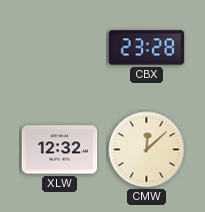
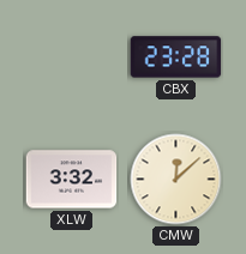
XLW: 12:32 -> 3:32 (72, 180)
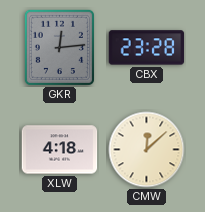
GKR: none -> 12:14 (59, 47)
XLW: 3:32 -> 4:18 (60, 150)
